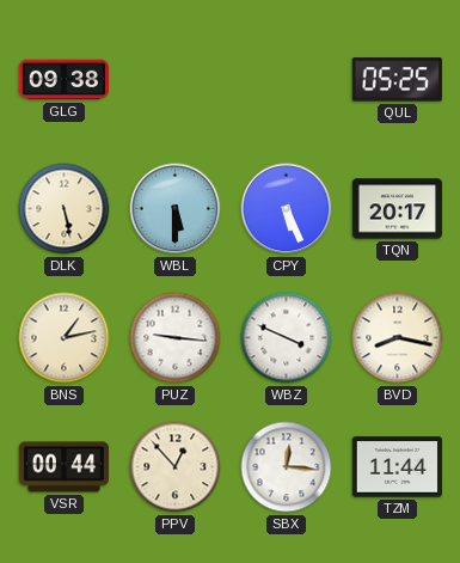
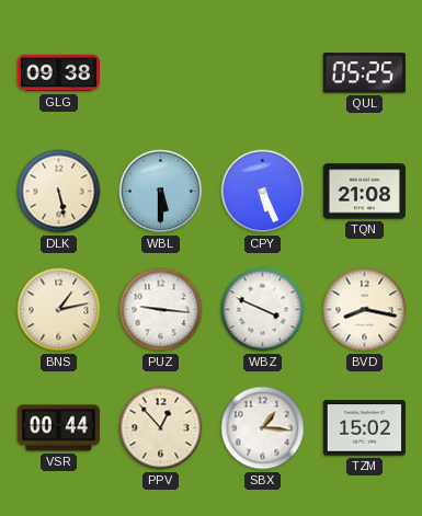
TQN: 20:17 -> 21:08 (364, 192)
SBX: 12:16 -> 1:16 (263, 428)
TZM: 11:44 -> 15:02 (364, 428)
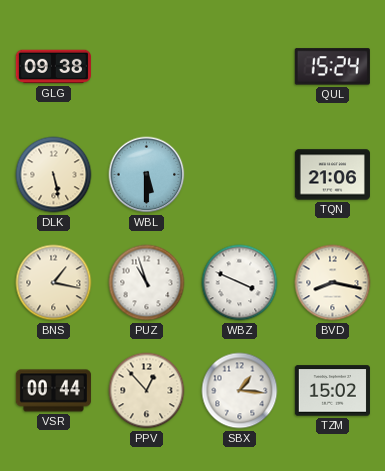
QUL: 05:25 -> 15:24 (332, 67)
CPY: 5:26 -> none (263, 192)
TQN: 21:08 -> 21:06 (332, 175)
BNS: 1:13 -> 1:17 (54, 283)
PUZ: 9:16 -> 10:57 (147, 283)
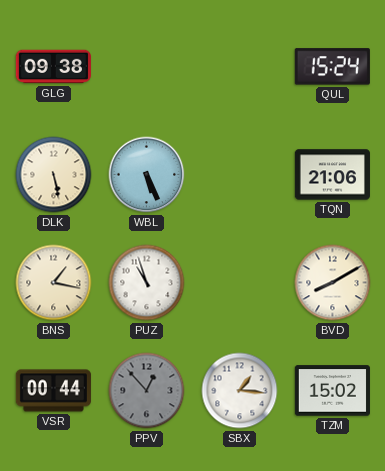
WBL: 5:30 -> 5:26 (147, 175)
WBZ: 3:49 -> none (240, 283)
BVD: 8:17 -> 8:10 (333, 283)
PPV dial: cream -> grey (147, 391)
